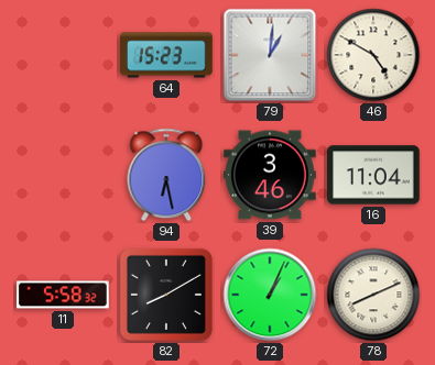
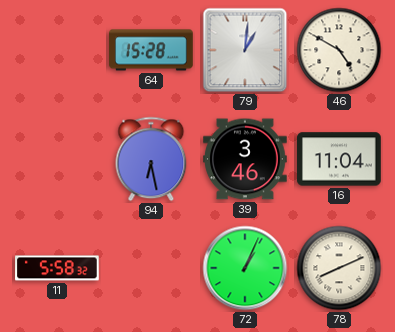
64: 15:23 -> 15:28 (151, 50)
82: 8:10 -> none (166, 295)
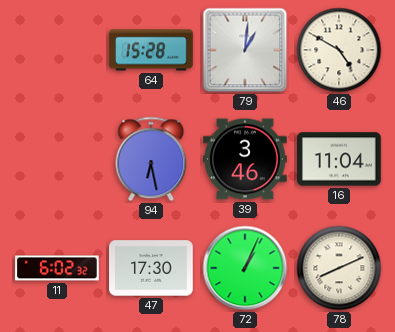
11: 5:58 -> 6:02 (57, 268)
47: none -> 17:30 (151, 268)
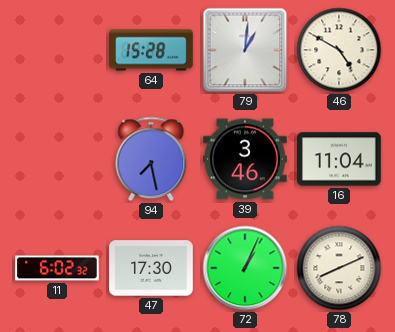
94: 6:28 -> 7:28 (151, 159)
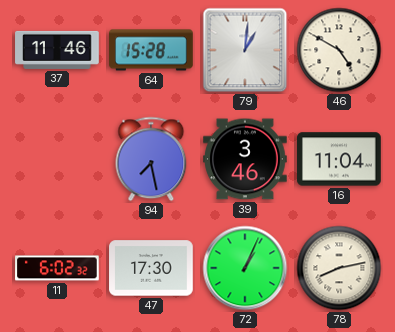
37: none -> 11:46 (57, 50)
78: 8:11 -> 8:13 (339, 268)
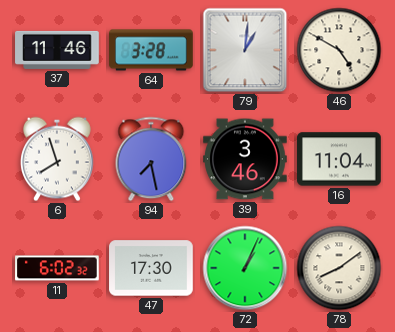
64: 15:28 -> 3:28 (151, 50)
6: none -> 7:57 (58, 159)
78: 8:13 -> 8:09 (339, 268)
